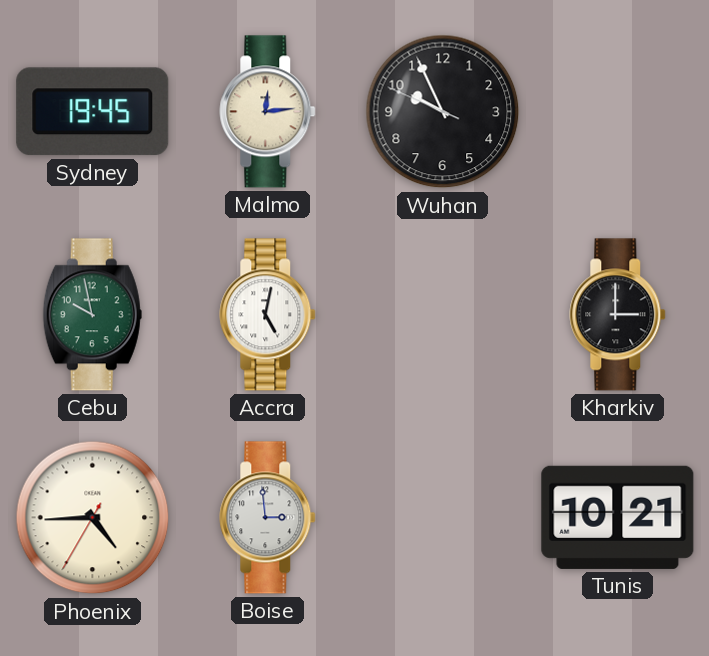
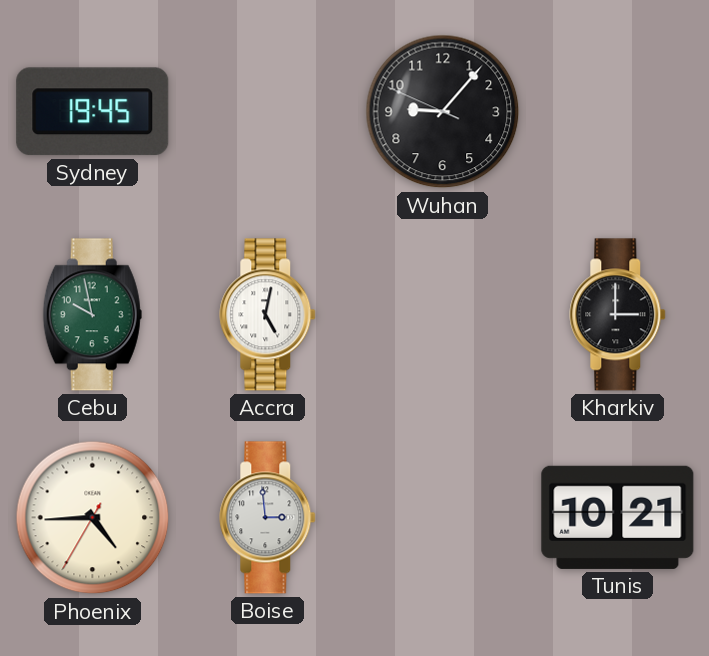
Malmo: 12:14 -> none (268, 112)
Wuhan: 9:55 -> 9:06 (443, 112)
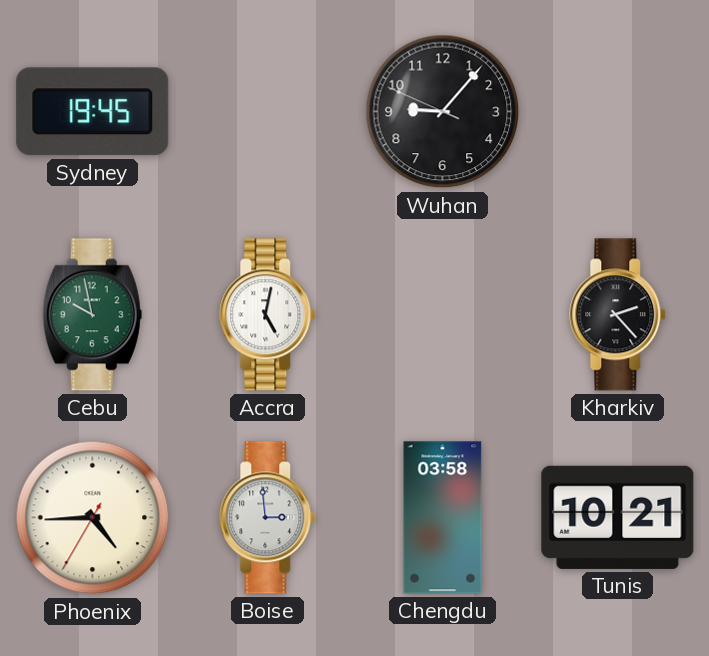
Kharkiv: 3:00 -> 2:23 (618, 315)
Chengdu: none -> 03:58 (443, 518)
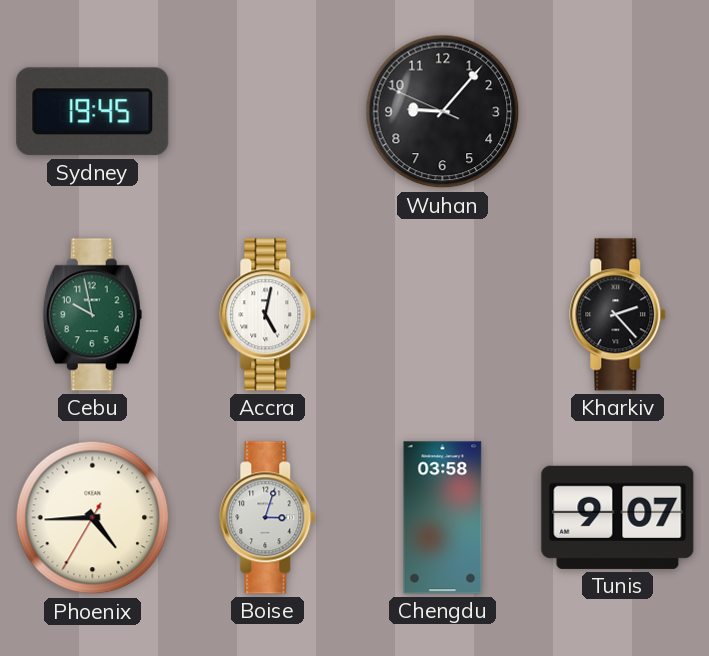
Boise: 2:59 -> 3:03 (268, 518)
Tunis: 10:21 -> 9:07 (618, 517)
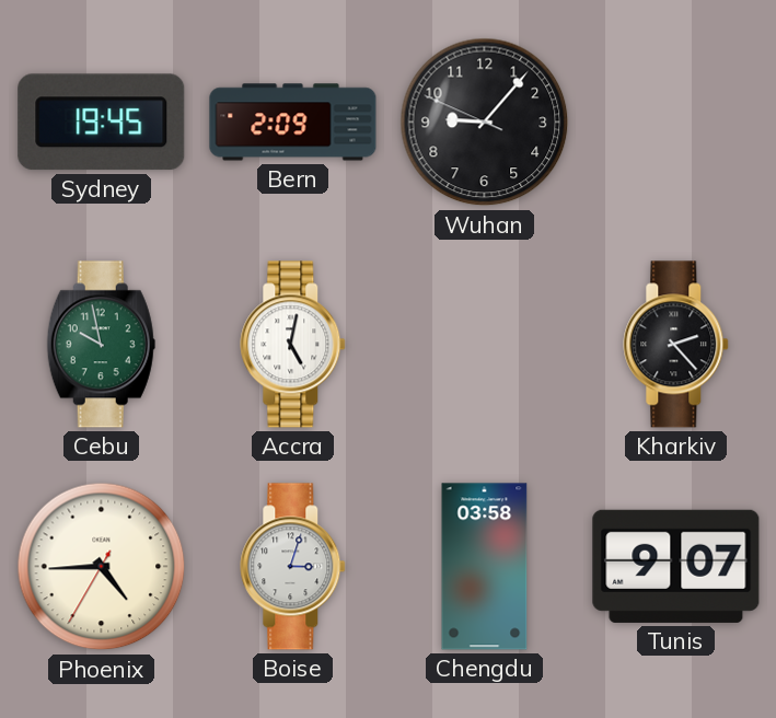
Bern: none -> 2:09 (293, 123)
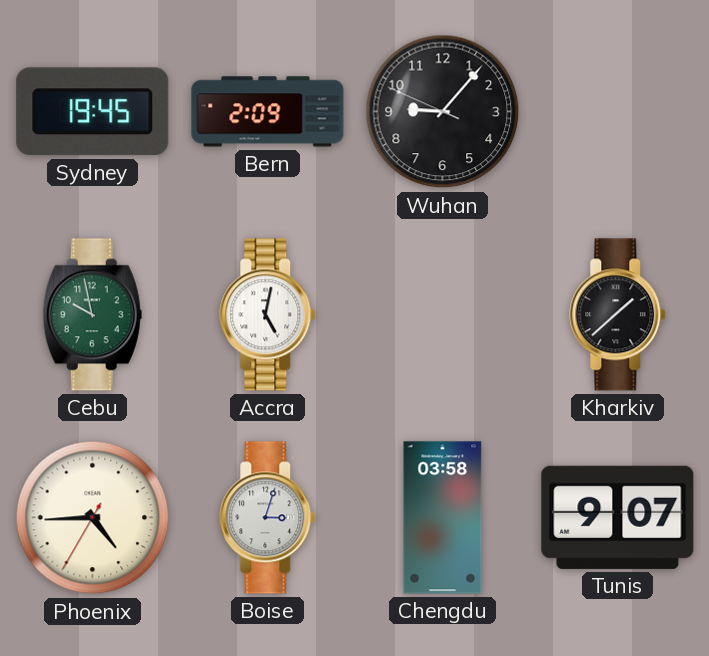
Kharkiv: 2:23 -> 1:38 (618, 315)
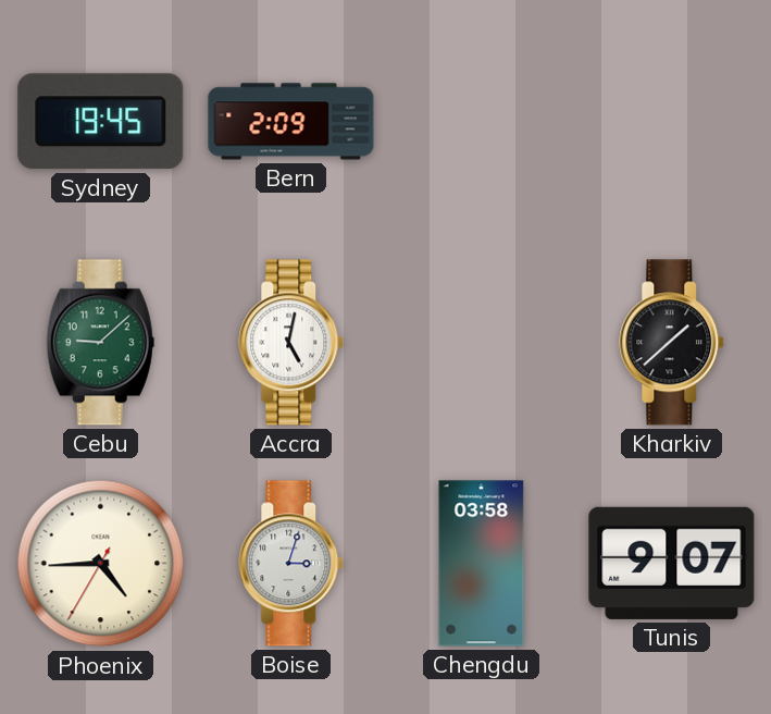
Wuhan: 9:06 -> none (443, 112)
Cebu: 9:58 -> 9:08 (100, 343)
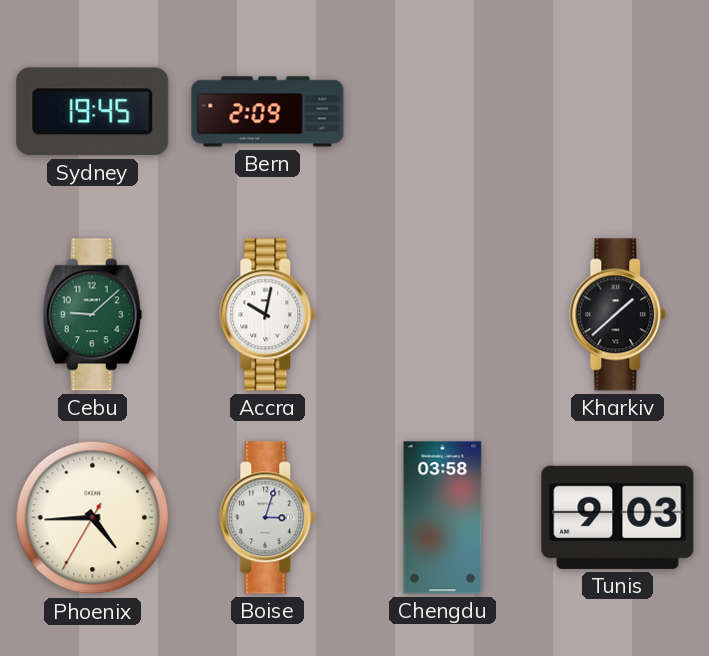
Accra: 5:02 -> 10:02 (268, 315)
Tunis: 9:07 -> 9:03 (618, 517)
